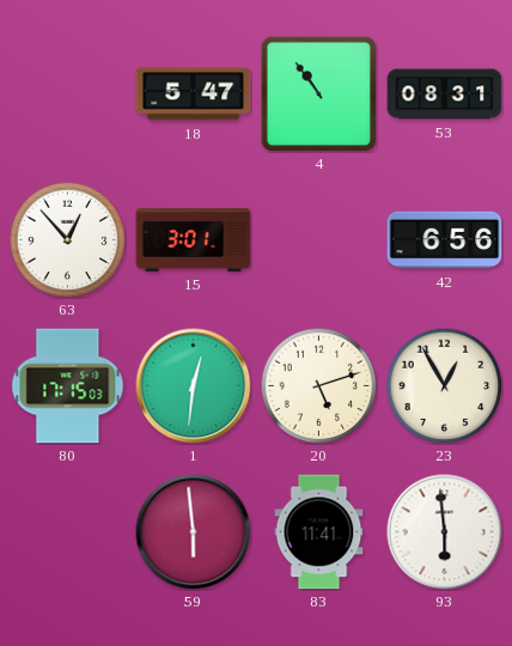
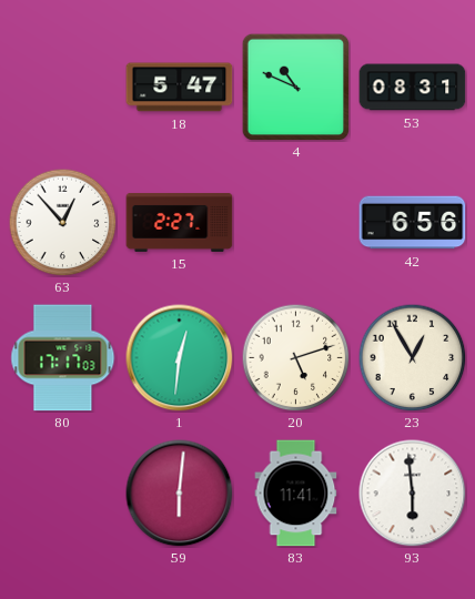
4: 10:54 -> 10:49 (295, 87)
15: 3:01 -> 2:27 (180, 222)
80: 17:15 -> 17:17 (63, 358)
59: 5:59 -> 6:01 (180, 494)
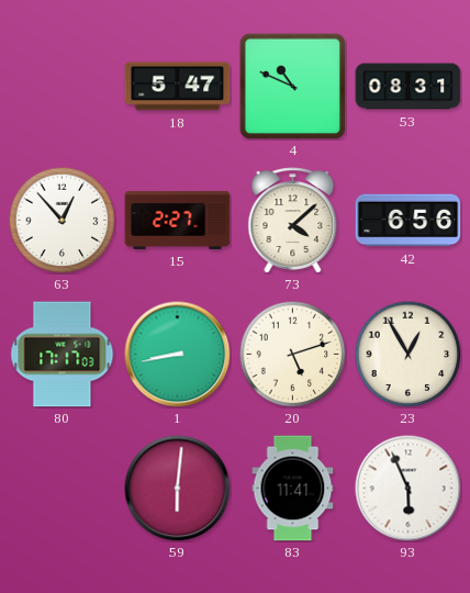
73: none -> 4:08 (293, 221)
1: 12:31 -> 8:43 (178, 355)
93: 5:59 -> 5:56 (409, 489)
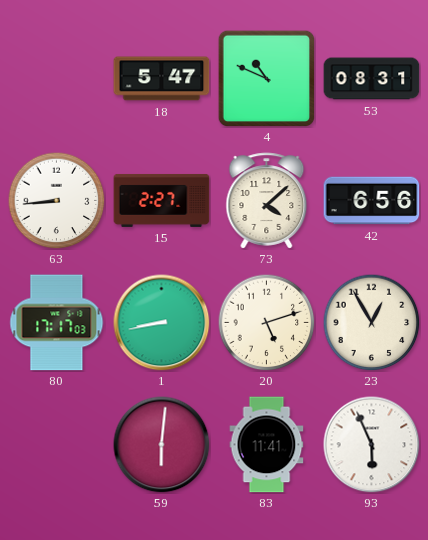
63: 12:53 -> 8:44 (56, 200)
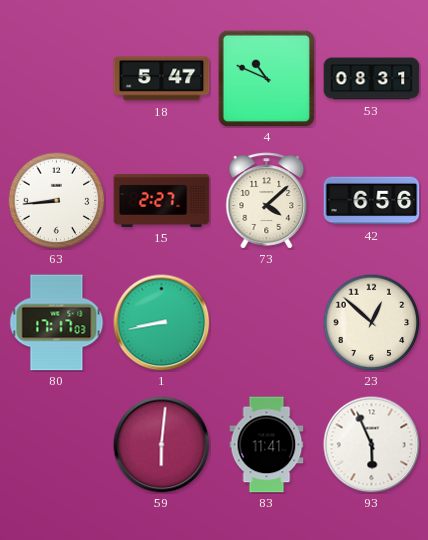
20: 5:12 -> none (266, 322)
23: 12:55 -> 12:52 (371, 322)
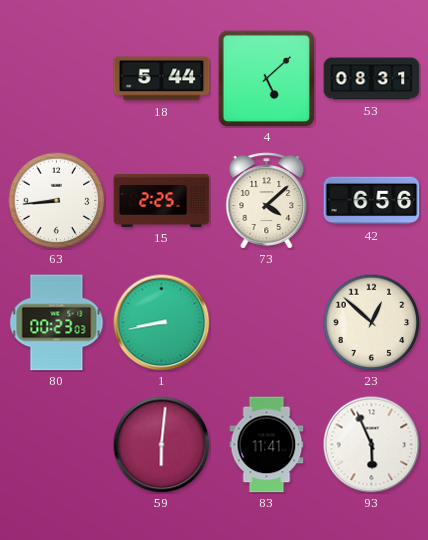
18: 5:47 -> 5:44 (162, 79)
4: 10:49 -> 5:08 (266, 78)
15: 2:27 -> 2:25 (162, 200)
80: 17:17 -> 00:23 (57, 323)
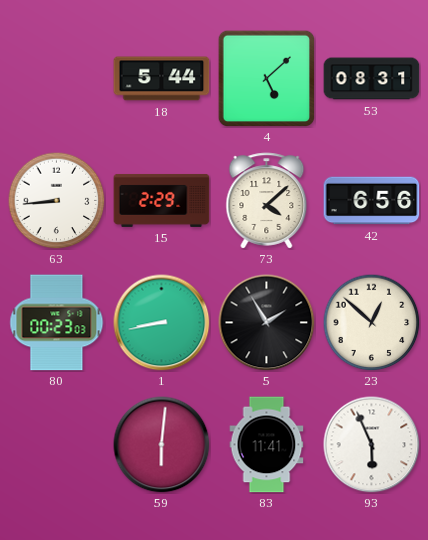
15: 2:25 -> 2:29 (162, 200)
5: none -> 1:55 (267, 323)
